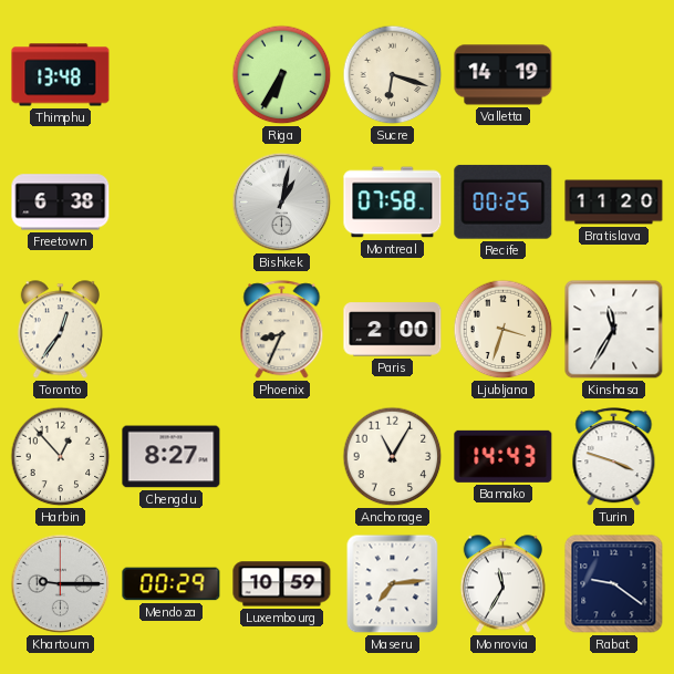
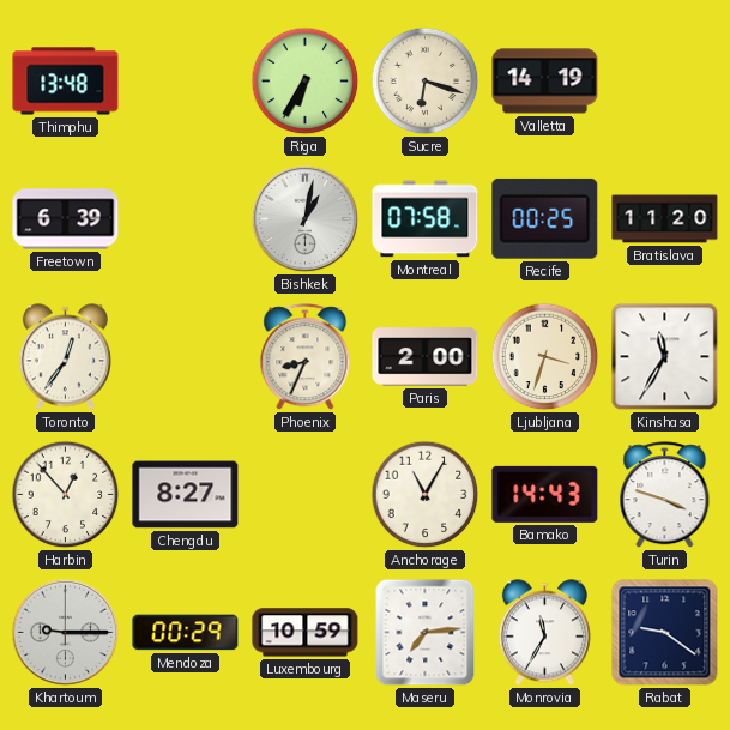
Freetown: 6:38 -> 6:39 (66, 219)
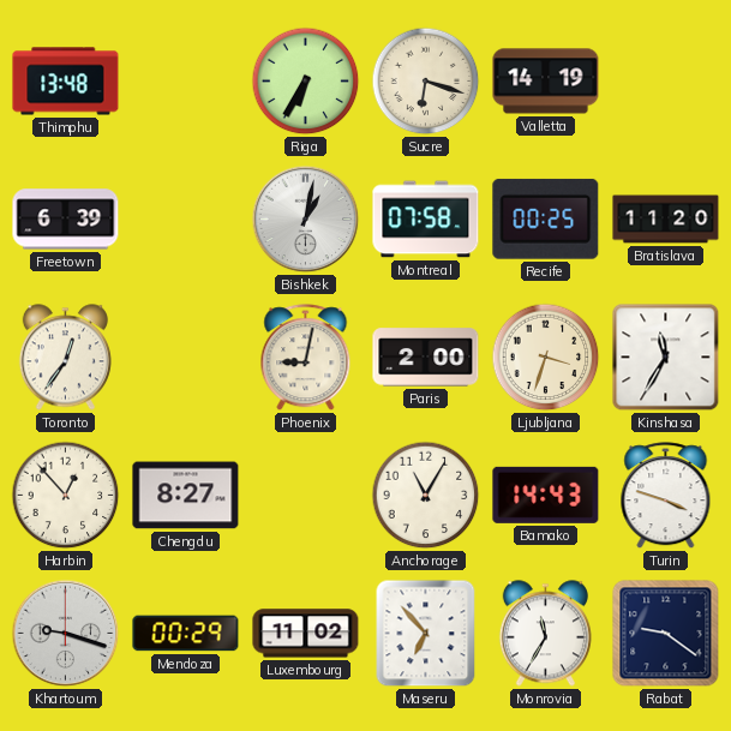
Phoenix: 8:34 -> 9:02 (306, 358)
Khartoum: 9:15 -> 9:18 (66, 634)
Luxembourg: 10:59 -> 11:02 (306, 634)
Maseru: 7:14 -> 6:53 (426, 634)
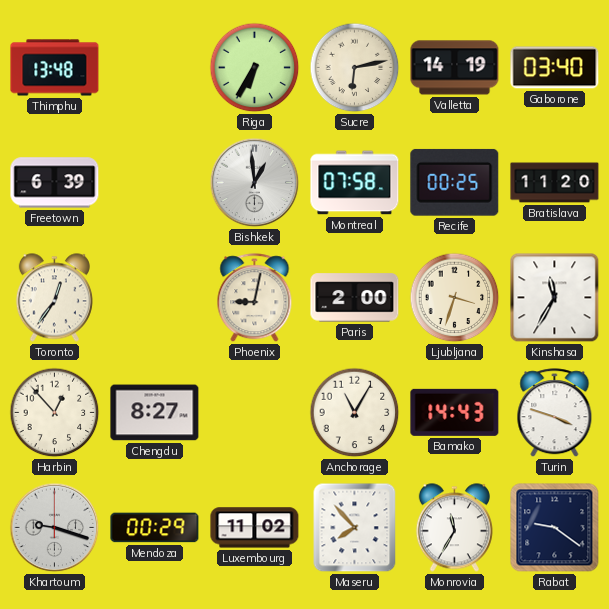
Sucre: 6:18 -> 6:13 (355, 68)
Gaborone: none -> 03:40 (555, 68)
Bishkek: 1:02 -> 12:59 (255, 183)
Maseru: 6:53 -> 7:53 (355, 528)
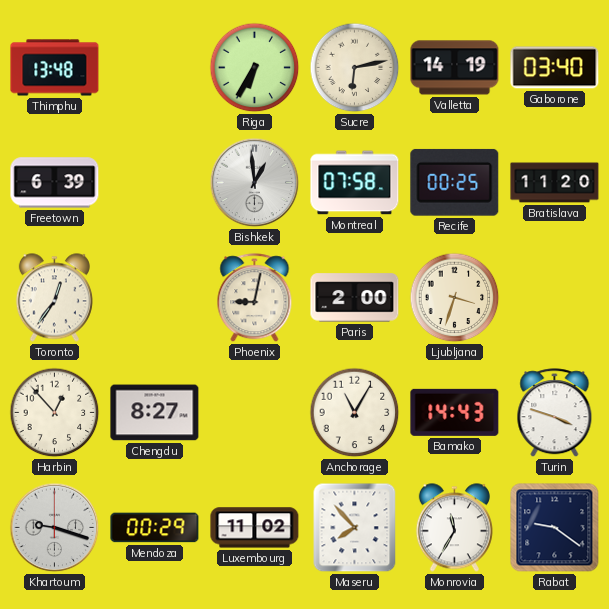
Kinshasa: 11:35 -> none (555, 298)
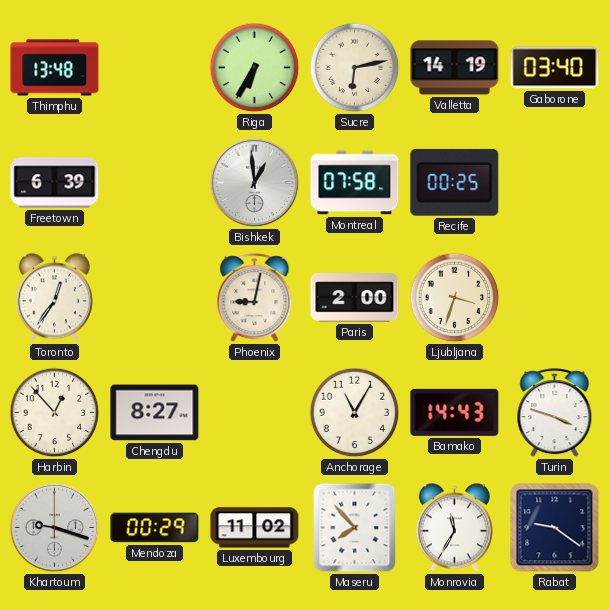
Bratislava: 11:20 -> none (555, 183)
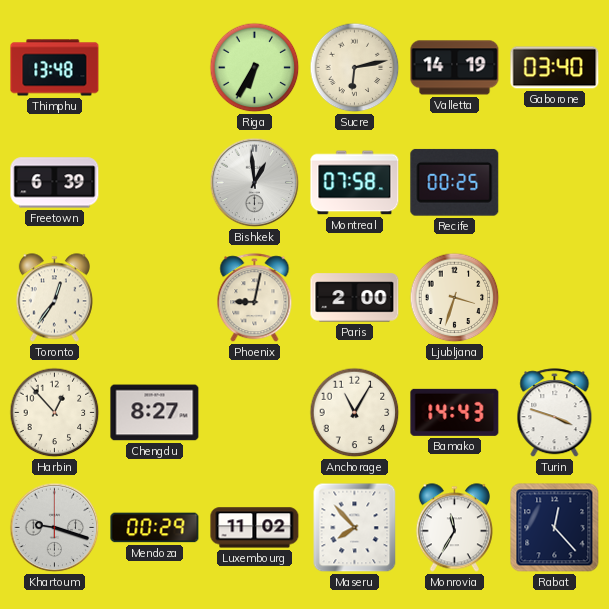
Rabat: 9:21 -> 12:23 (555, 528)
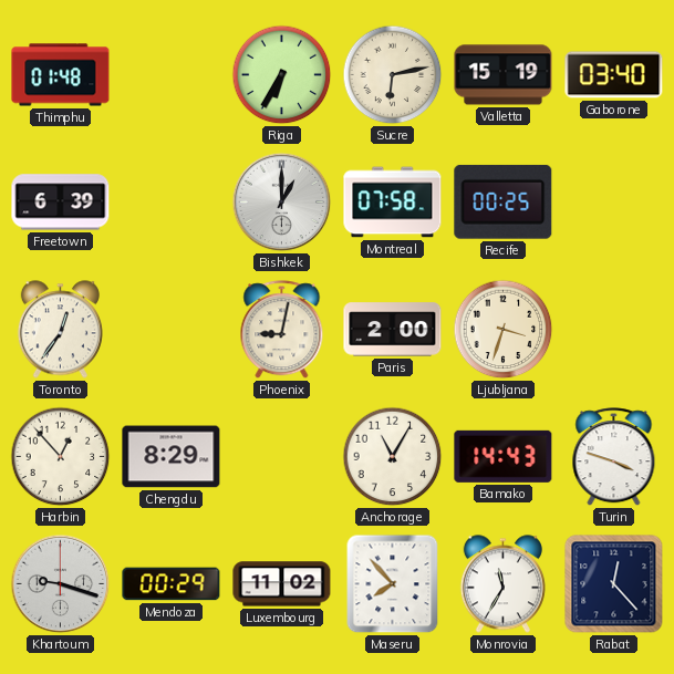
Thimphu: 13:48 -> 01:48 (61, 75)
Valletta: 14:19 -> 15:19 (504, 75)
Bishkek: 12:59 -> 1:00 (282, 203)
Chengdu: 8:27 -> 8:29 (172, 457)
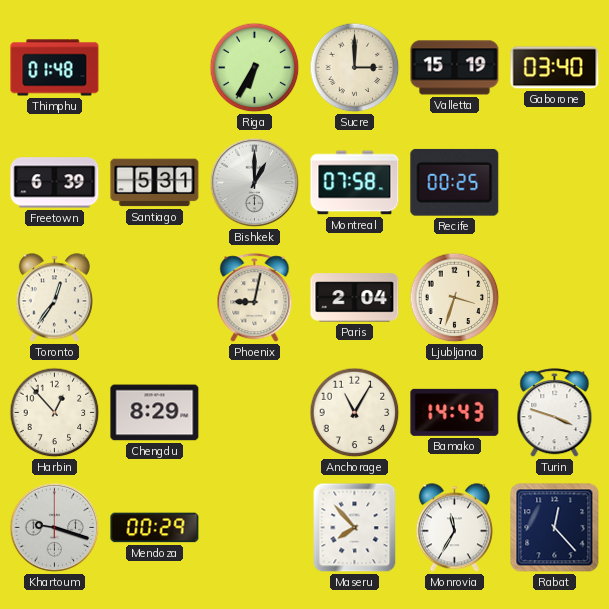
Sucre: 6:13 -> 3:00 (355, 68)
Santiago: none -> 5:31 (155, 183)
Paris: 2:00 -> 2:04 (355, 298)
Luxembourg: 11:02 -> none (282, 584)
